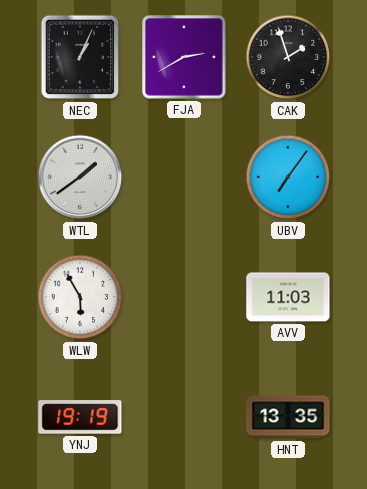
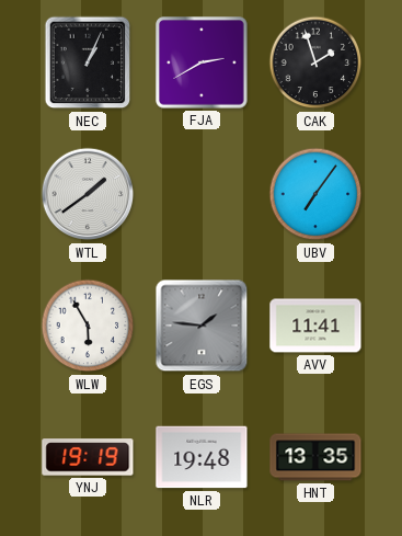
EGS: none -> 1:46 (202, 326)
AVV: 11:03 -> 11:41 (315, 326)
NLR: none -> 19:48 (202, 457)
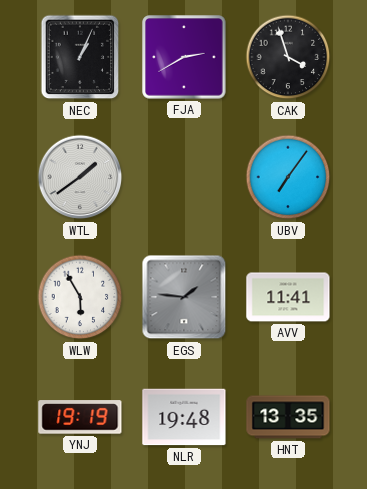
CAK: 1:57 -> 3:57 (288, 57)
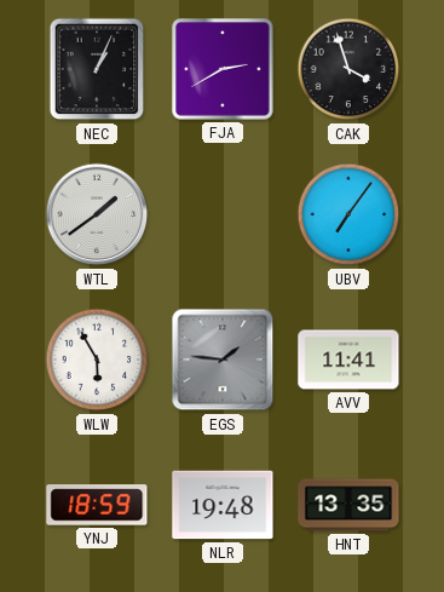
YNJ: 19:19 -> 18:59 (97, 505)
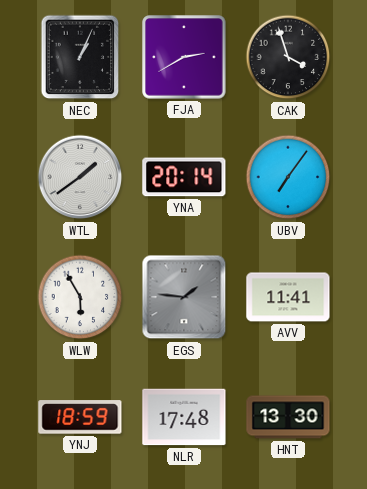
YNA: none -> 20:14 (184, 177)
NLR: 19:48 -> 17:48 (184, 417)
HNT: 13:35 -> 13:30 (288, 417)
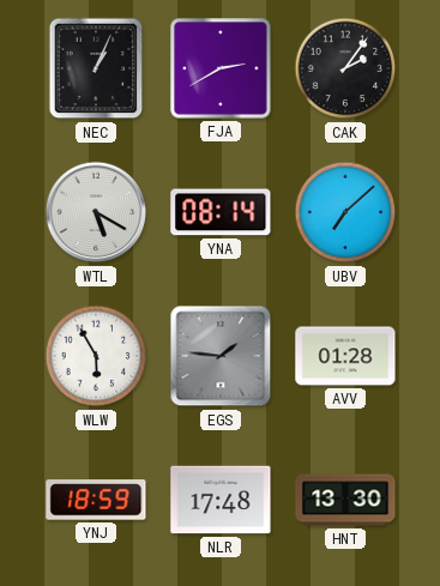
CAK: 3:57 -> 2:06 (345, 68)
WTL: 1:39 -> 5:20 (96, 212)
YNA: 20:14 -> 08:14 (221, 212)
UBV: 7:06 -> 7:08 (345, 212)
AVV: 11:41 -> 01:28 (345, 356)
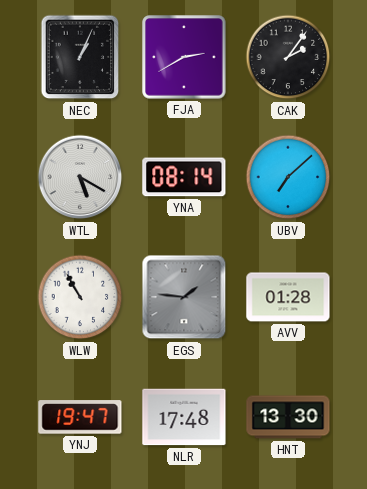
WLW: 5:55 -> 10:55 (80, 297)
YNJ: 18:59 -> 19:47 (80, 417)
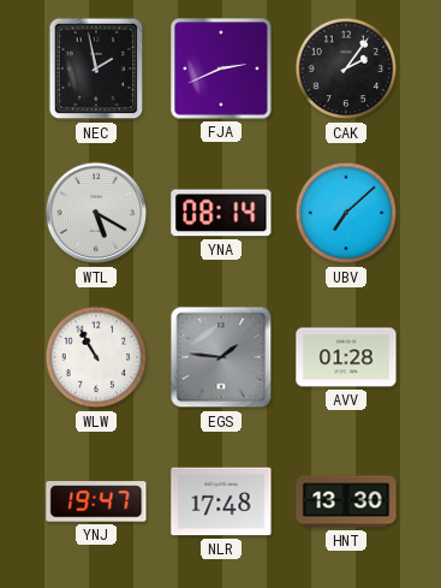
NEC: 1:04 -> 1:58 (96, 69)
FJA: 2:40 -> 2:41 (221, 69)
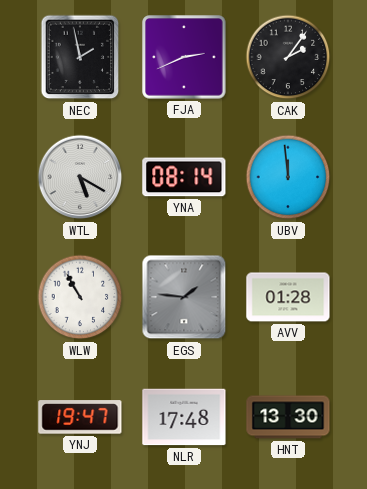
UBV: 7:08 -> 11:59 (288, 177)
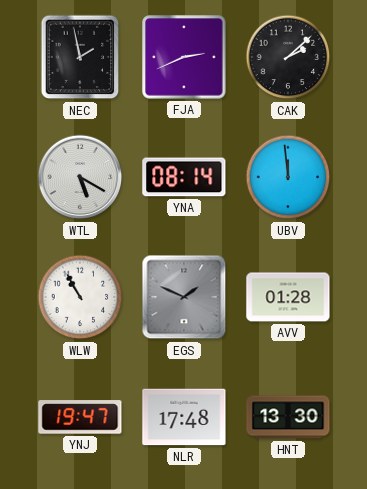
CAK: 2:06 -> 2:08 (288, 57)
EGS: 1:46 -> 1:49 (184, 297)
